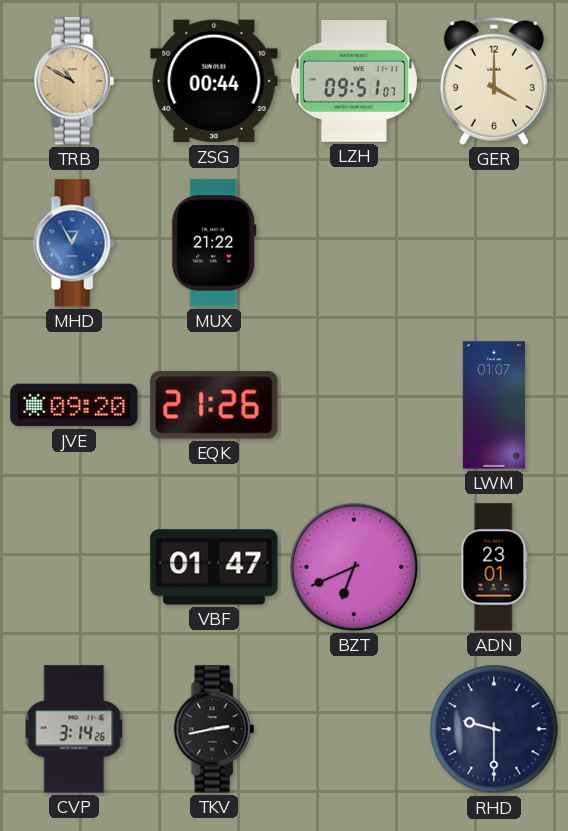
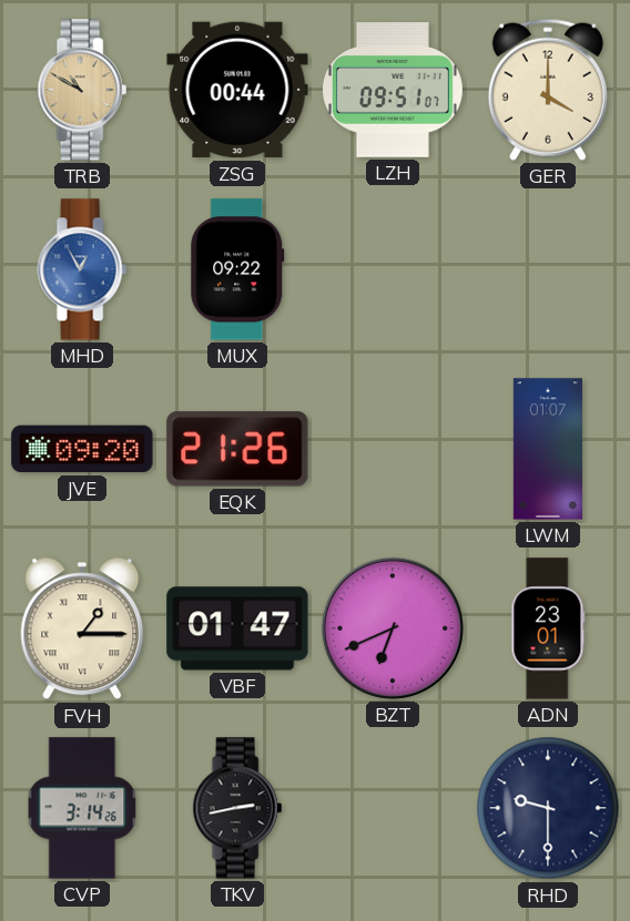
MUX: 21:22 -> 09:22 (237, 269)
FVH: none -> 1:15 (82, 628)
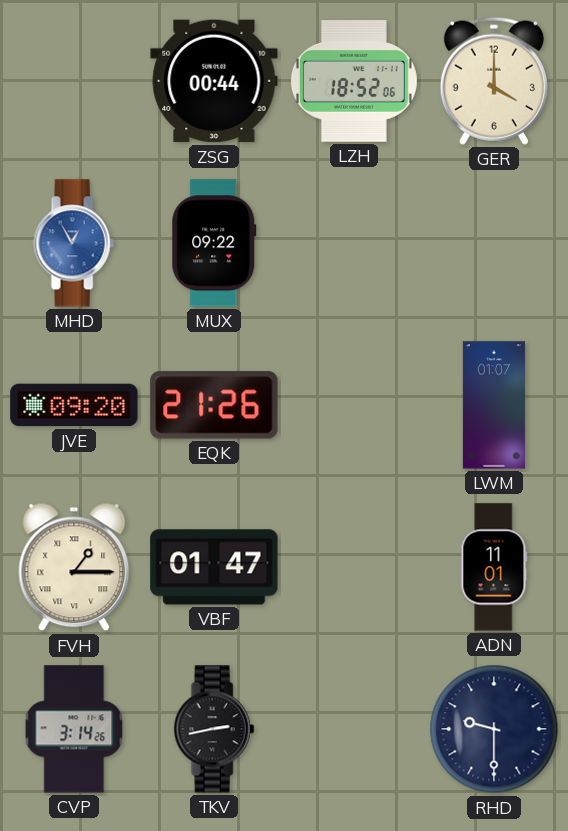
TRB: 10:50 -> none (82, 90)
LZH: 09:51 -> 18:52 (354, 82)
BZT: 6:41 -> none (393, 628)
ADN: 23:01 -> 11:01 (494, 567)
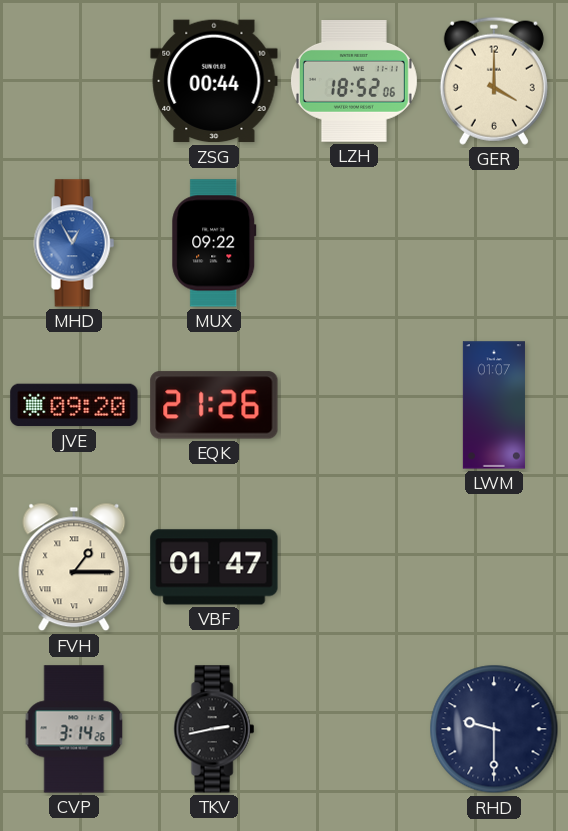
ADN: 11:01 -> none (494, 567)
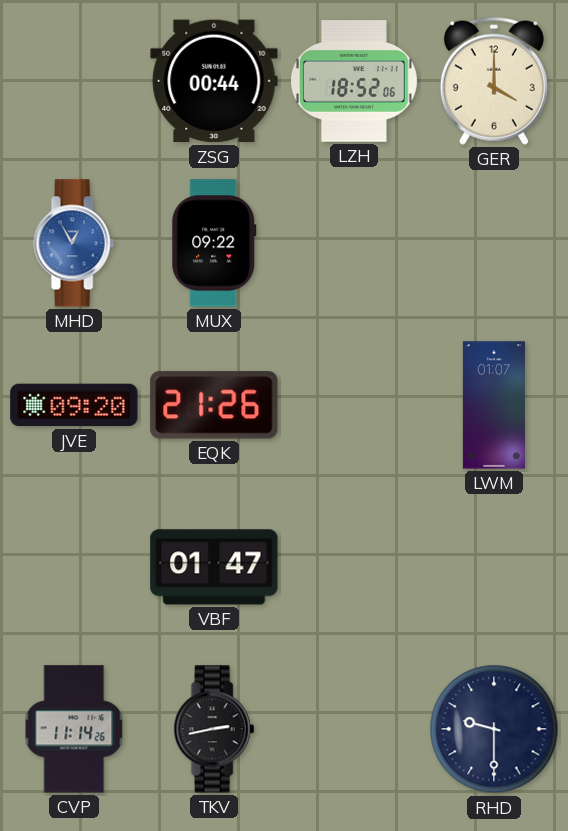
FVH: 1:15 -> none (74, 567)
CVP: 3:14 -> 11:14 (74, 729)
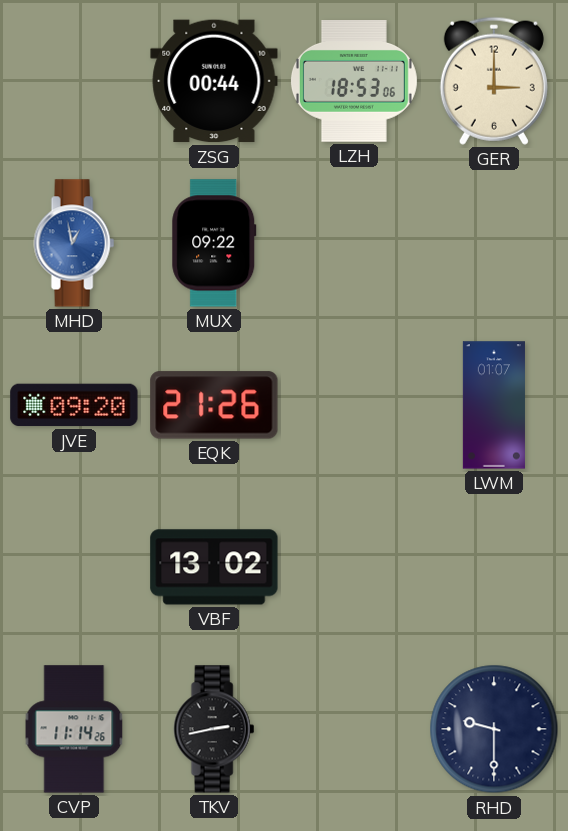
LZH: 18:52 -> 18:53 (354, 82)
GER: 4:00 -> 3:00 (494, 81)
MHD: 12:55 -> 12:58 (74, 243)
VBF: 01:47 -> 13:02 (214, 567)
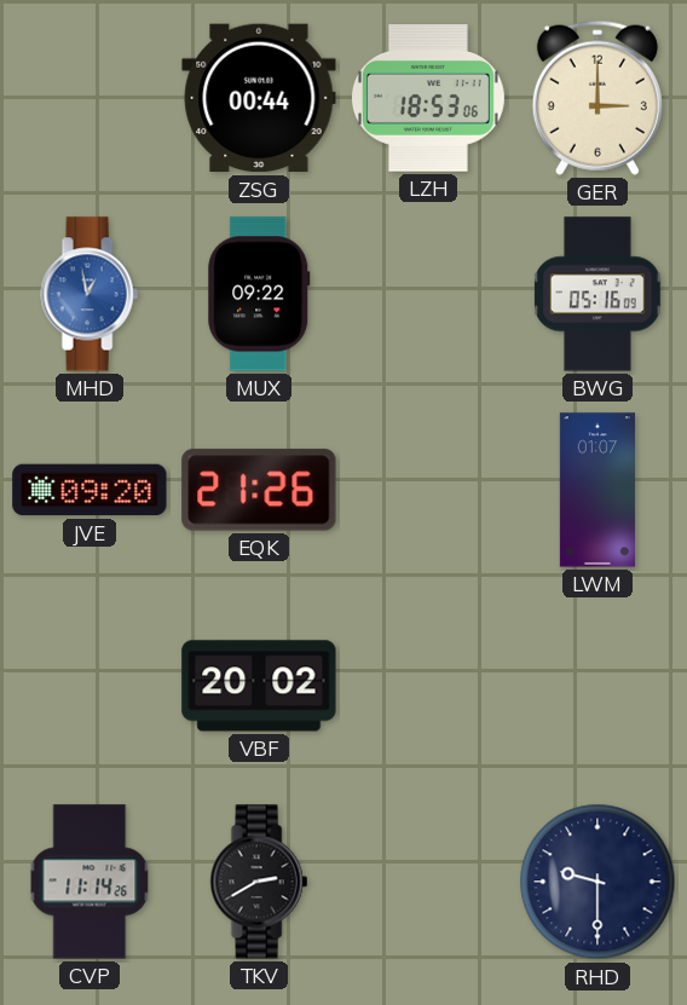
BWG: none -> 05:16 (597, 294)
VBF: 13:02 -> 20:02 (259, 686)
TKV: 2:43 -> 2:40 (259, 882)
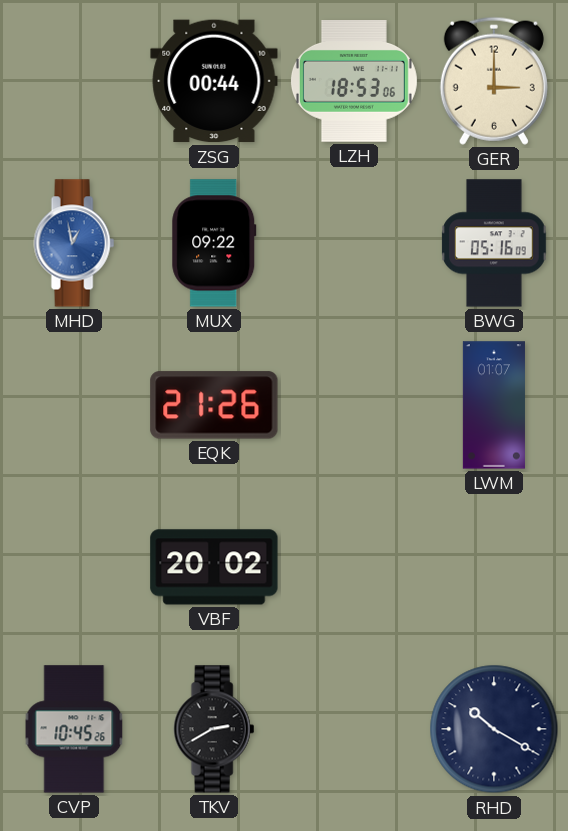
JVE: 09:20 -> none (90, 490)
CVP: 11:14 -> 10:45 (74, 729)
RHD: 9:30 -> 10:20 (494, 729)
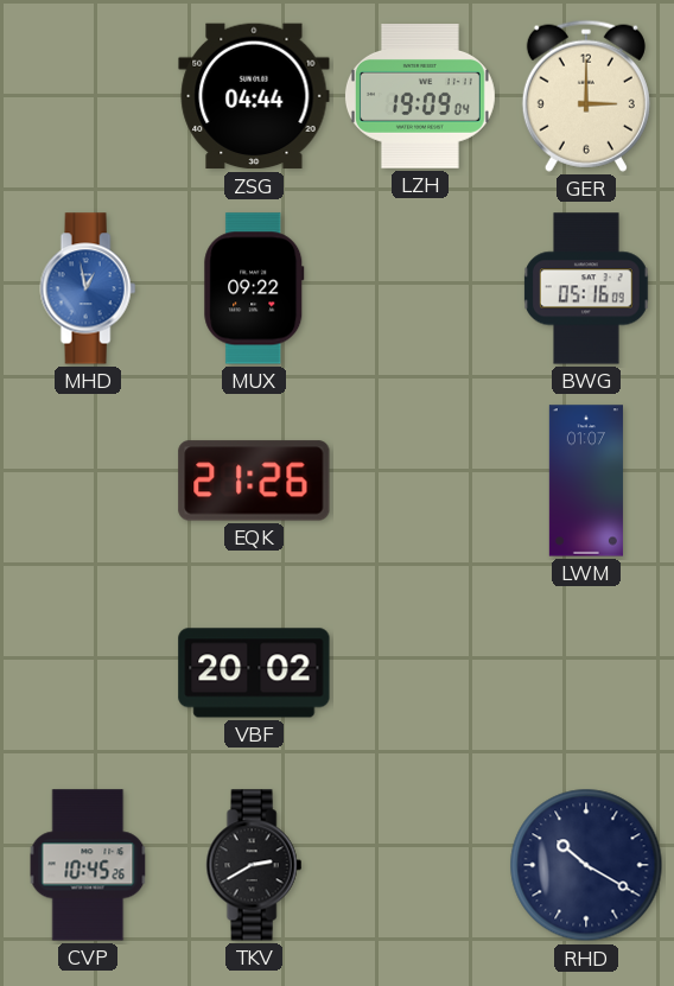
ZSG: 00:44 -> 04:44 (254, 96)
LZH: 18:53 -> 19:09 (420, 97)
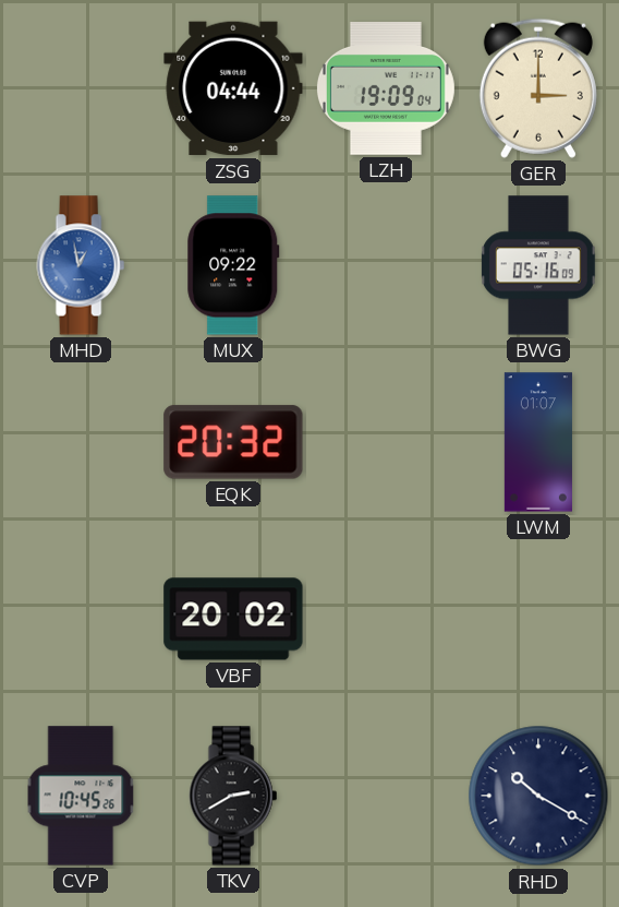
EQK: 21:26 -> 20:32 (233, 442)
